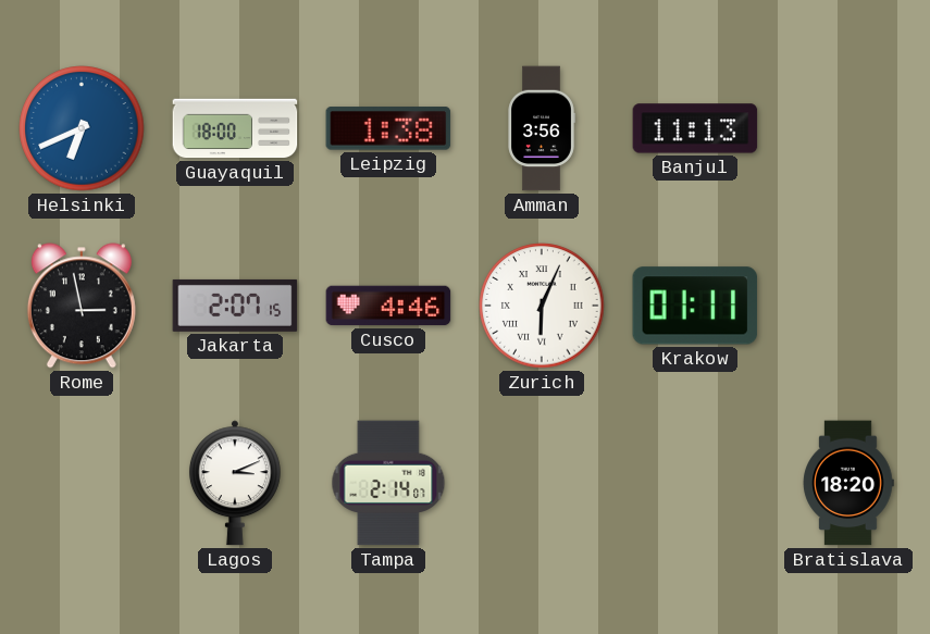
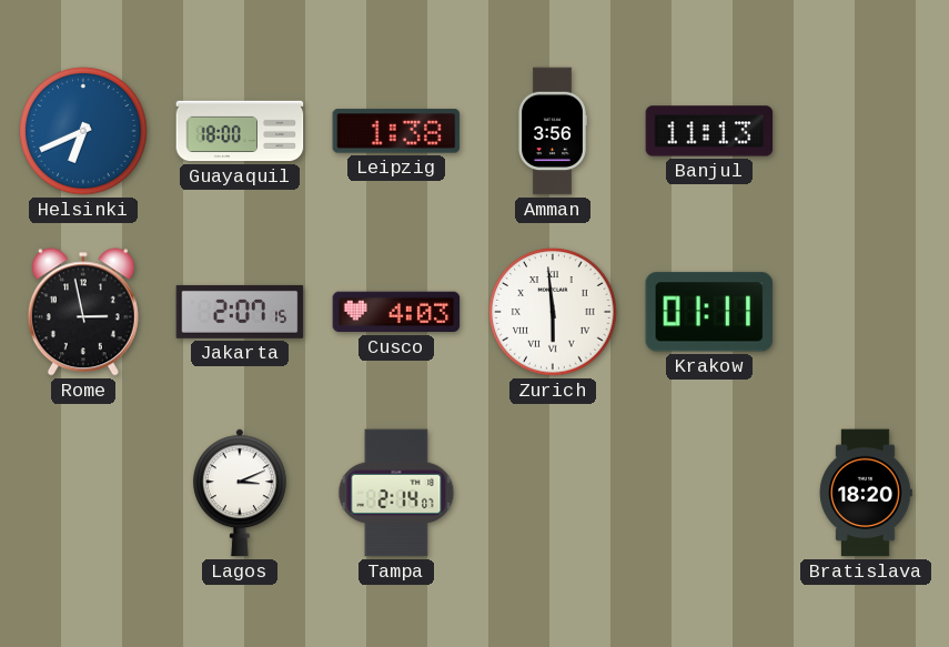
Cusco: 4:46 -> 4:03 (396, 312)
Zurich: 6:04 -> 5:59 (553, 312)
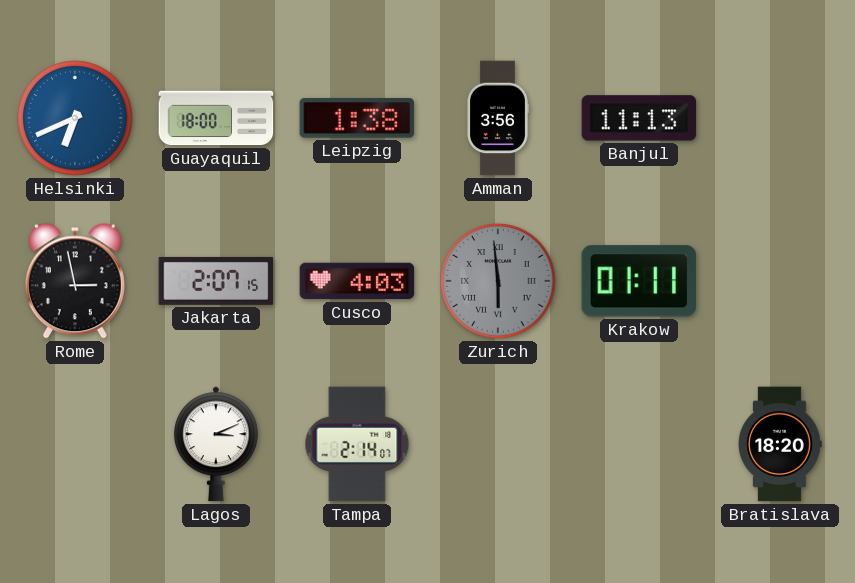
Zurich dial: white -> grey (498, 281)
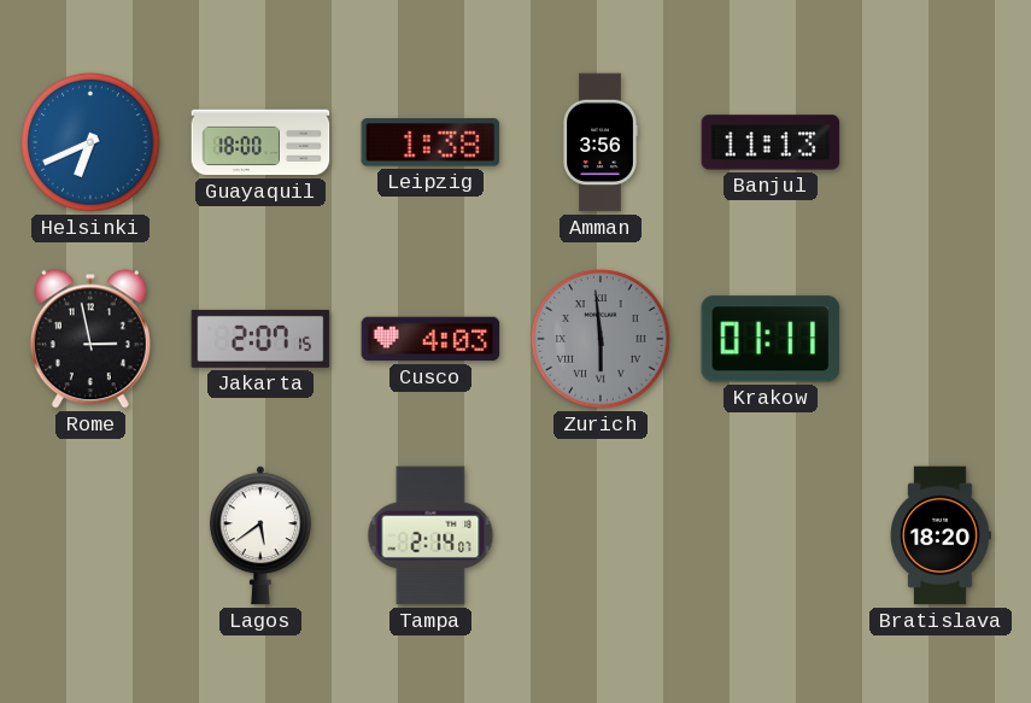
Lagos: 3:11 -> 5:39 (260, 535)
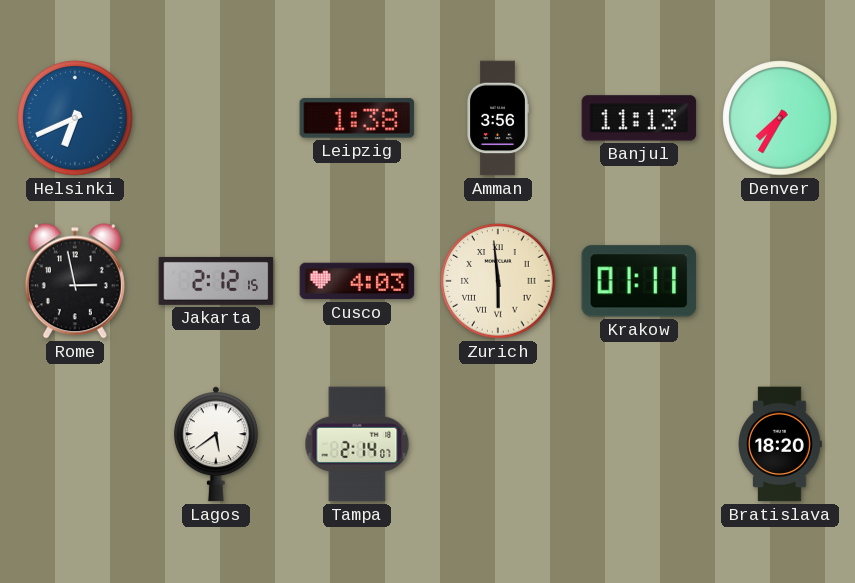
Guayaquil: 18:00 -> none (260, 142)
Denver: none -> 7:35 (780, 118)
Jakarta: 2:07 -> 2:12 (216, 281)
Zurich dial: grey -> cream (498, 281)
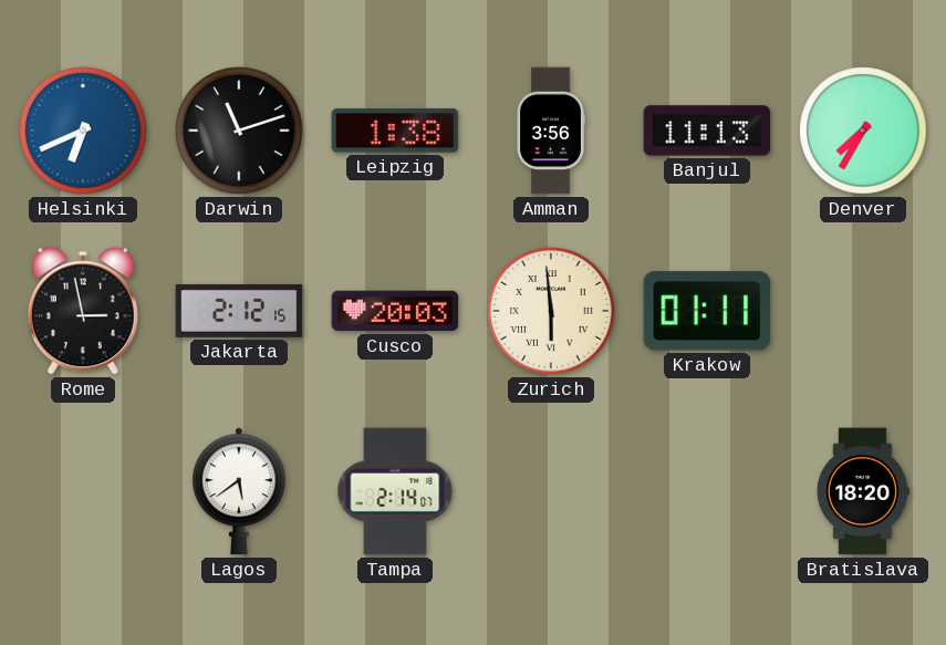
Darwin: none -> 11:12 (239, 131)
Cusco: 4:03 -> 20:03 (395, 311)
